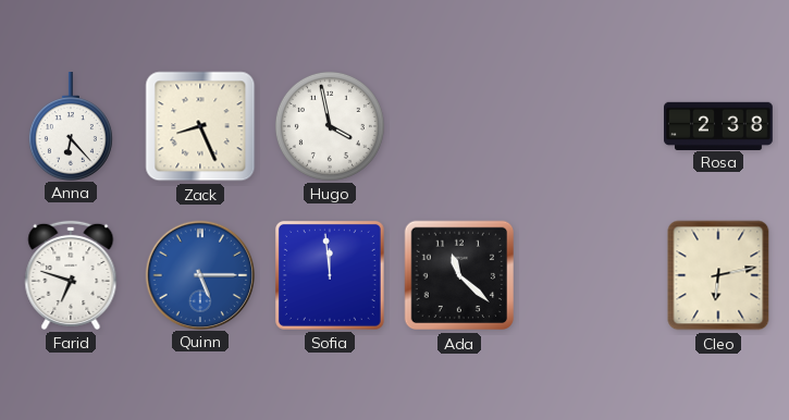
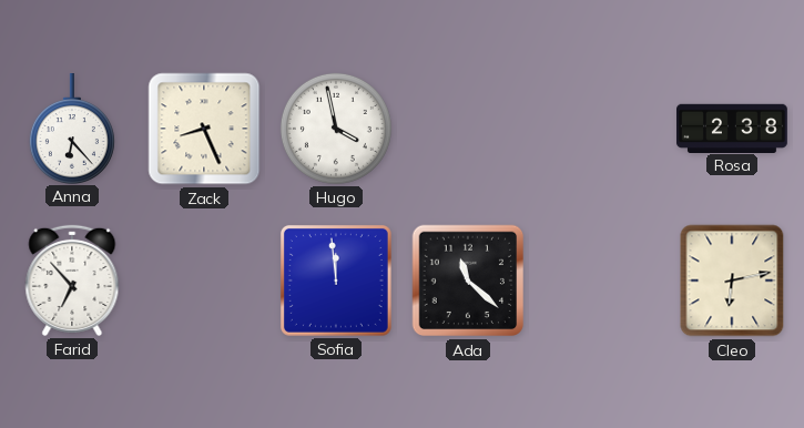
Farid: 6:48 -> 6:53 (72, 281)
Quinn: 5:15 -> none (199, 274)
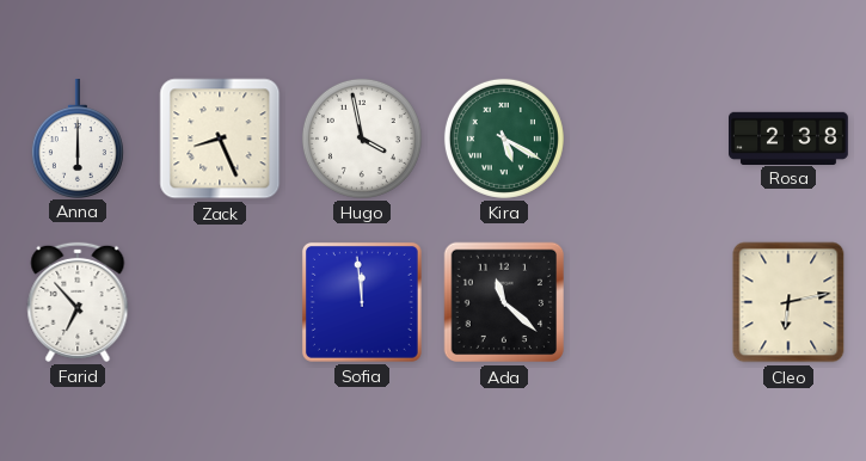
Anna: 6:23 -> 6:00 (78, 139)
Kira: none -> 5:20 (504, 139)
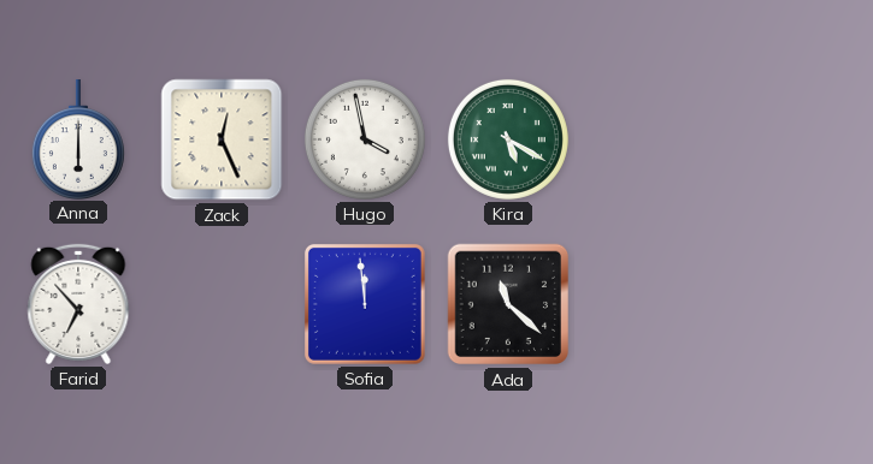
Zack: 8:26 -> 12:26 (222, 139)
Rosa: 2:38 -> none (790, 137)
Cleo: 6:13 -> none (788, 302)
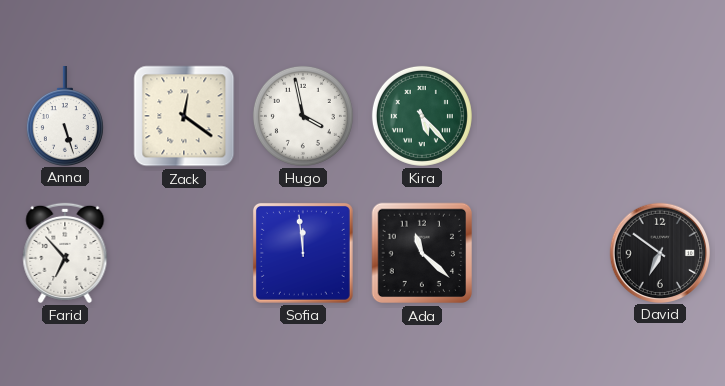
Anna: 6:00 -> 5:27 (65, 116)
Zack: 12:26 -> 12:21 (184, 116)
Kira: 5:20 -> 5:23 (422, 116)
David: none -> 6:51 (659, 252)
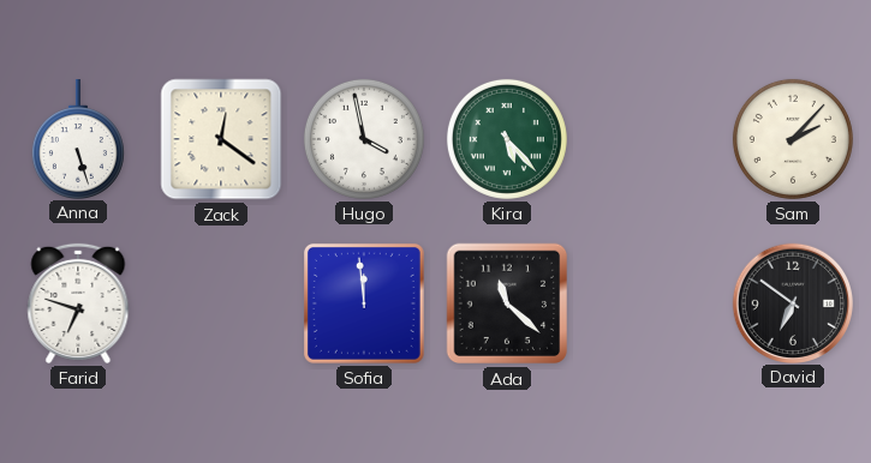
Sam: none -> 2:07 (793, 139)
Farid: 6:53 -> 6:48 (78, 303)
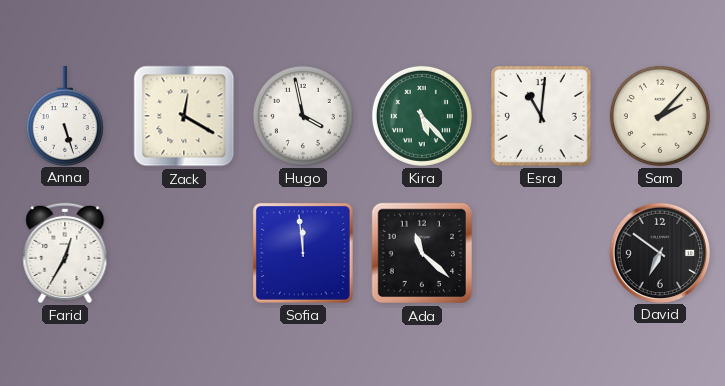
Zack: 12:21 -> 12:20 (184, 116)
Esra: none -> 11:01 (541, 116)
Farid: 6:48 -> 12:35 (65, 253)
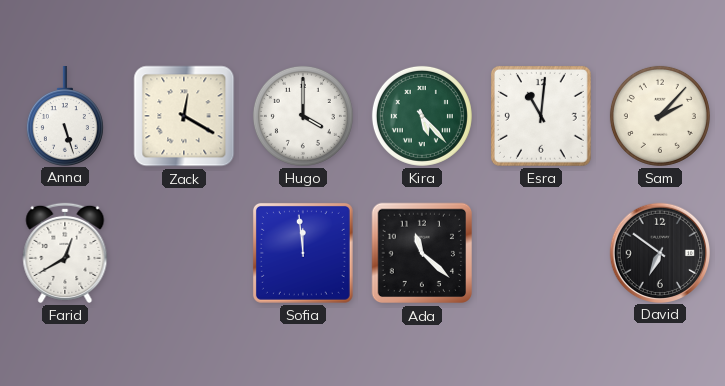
Hugo: 3:58 -> 4:00 (303, 116)
Farid: 12:35 -> 12:40 (65, 253)
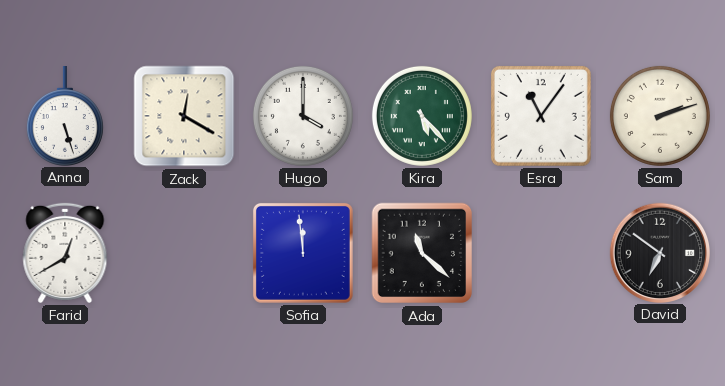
Esra: 11:01 -> 11:06 (541, 116)
Sam: 2:07 -> 2:12 (660, 116)
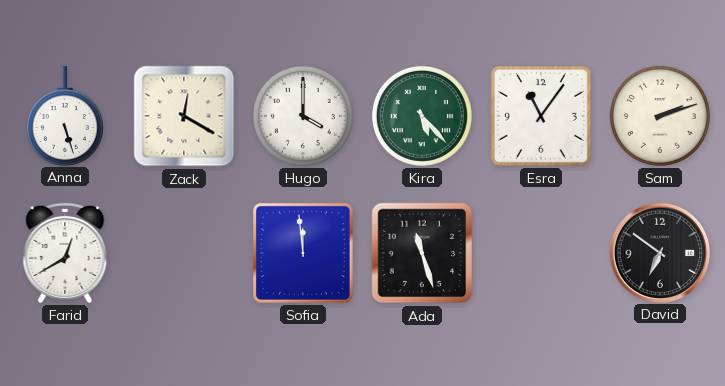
Ada: 11:22 -> 11:27 (422, 253)
